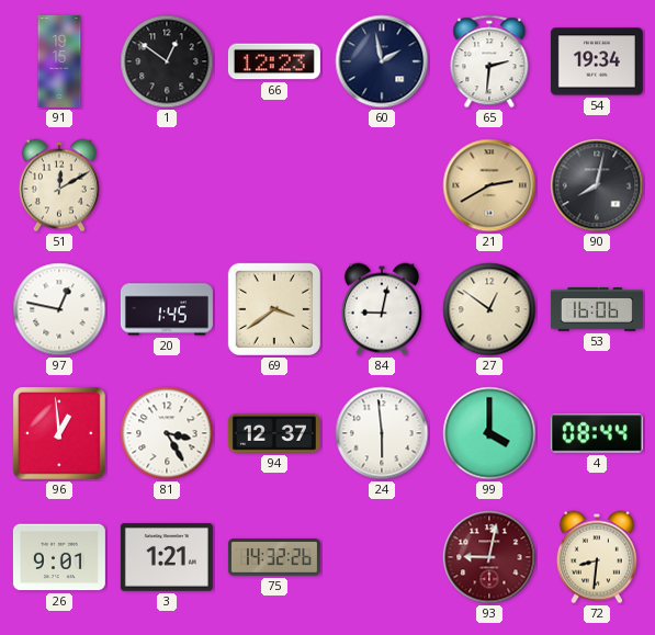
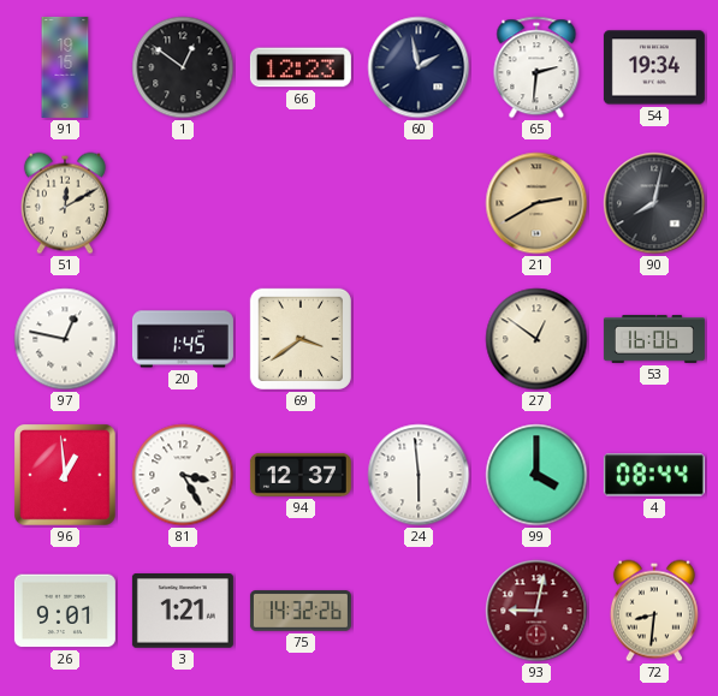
84: 9:02 -> none (382, 309)
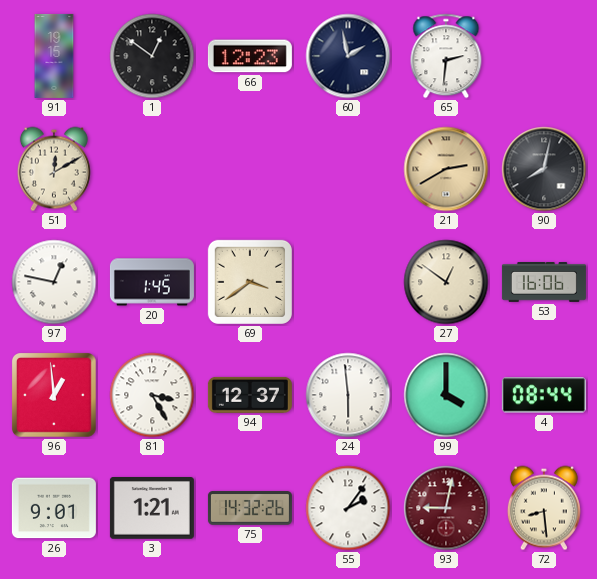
54: 19:34 -> none (654, 67)
55: none -> 2:06 (348, 508)
72: 8:31 -> 8:29 (544, 508)
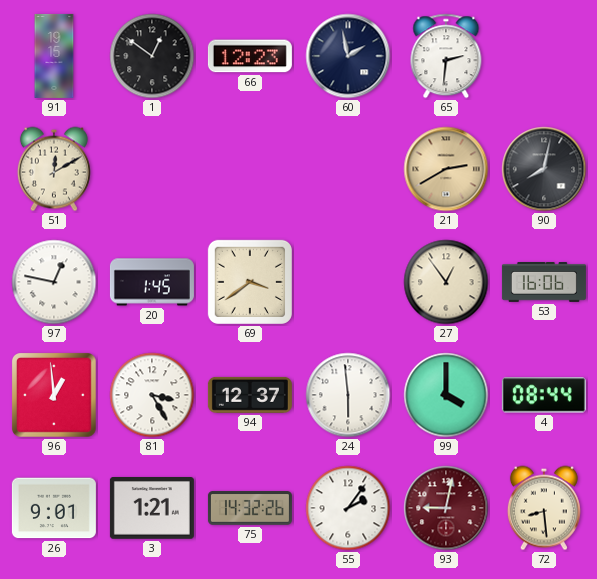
27: 12:51 -> 12:54 (446, 282)
